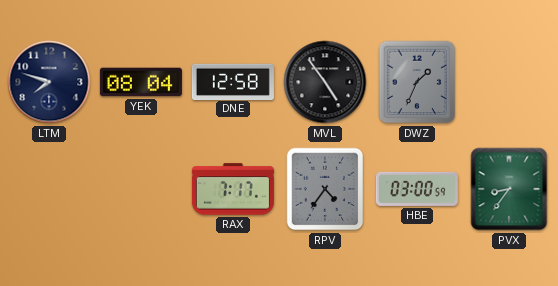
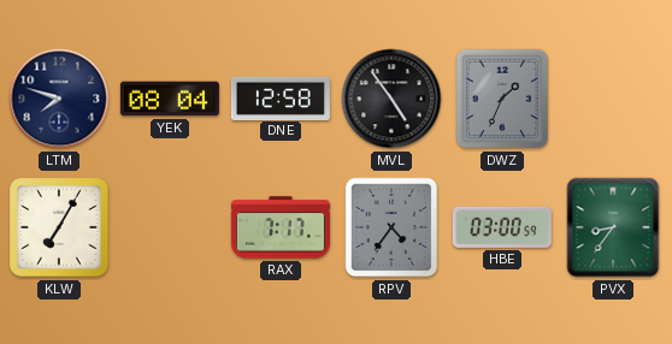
KLW: none -> 7:05 (59, 227)
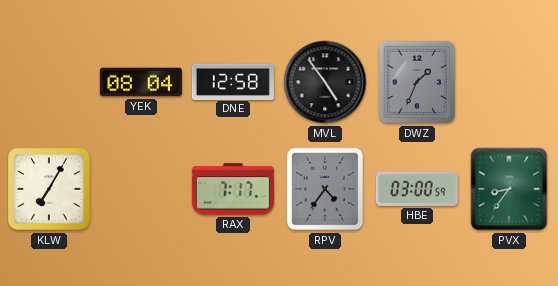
LTM: 7:48 -> none (59, 99)
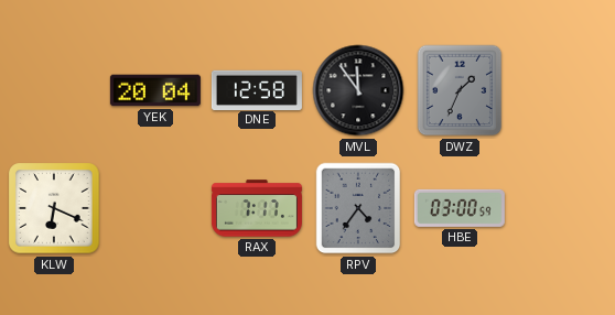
YEK: 08:04 -> 20:04 (155, 90)
MVL: 4:54 -> 11:54 (358, 90)
KLW: 7:05 -> 6:19 (54, 208)
PVX: 8:36 -> none (509, 189)
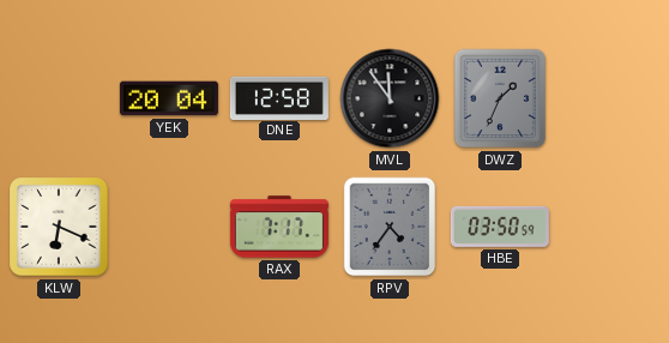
HBE: 03:00 -> 03:50 (500, 227)
